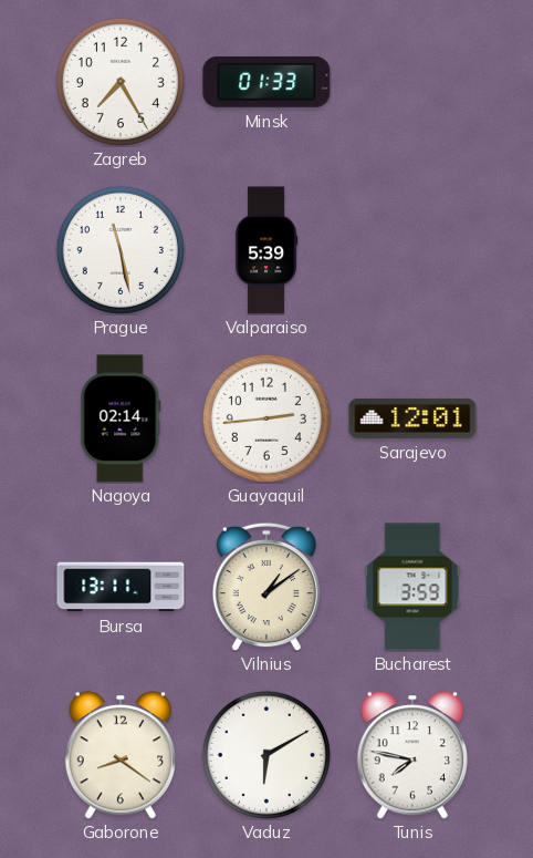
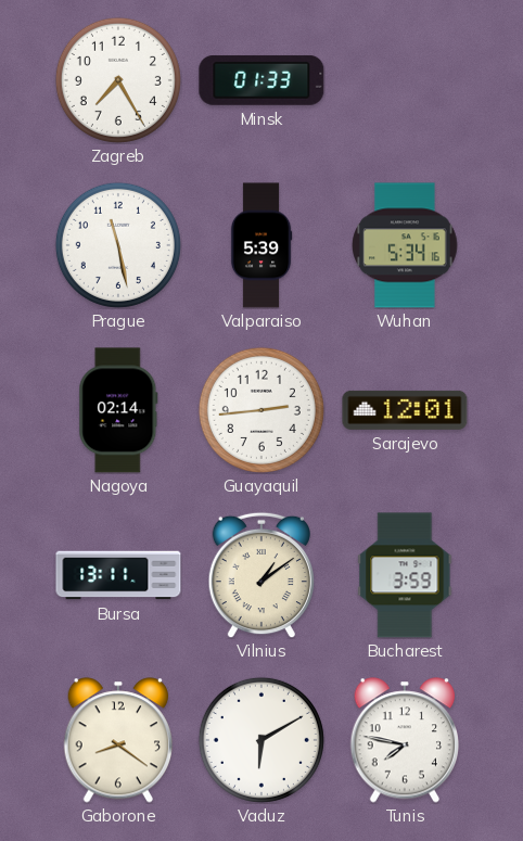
Wuhan: none -> 5:34 (405, 245)
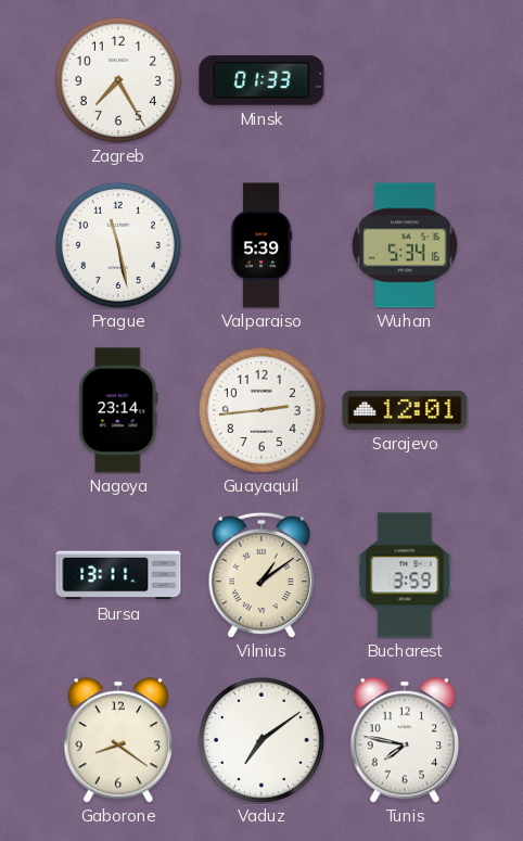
Nagoya: 02:14 -> 23:14 (118, 410)
Vaduz: 6:10 -> 7:09 (261, 740)
